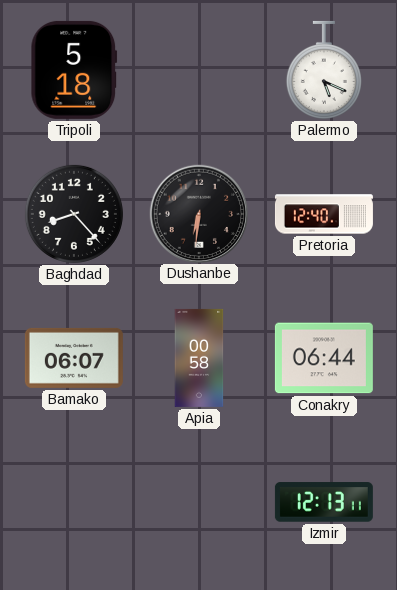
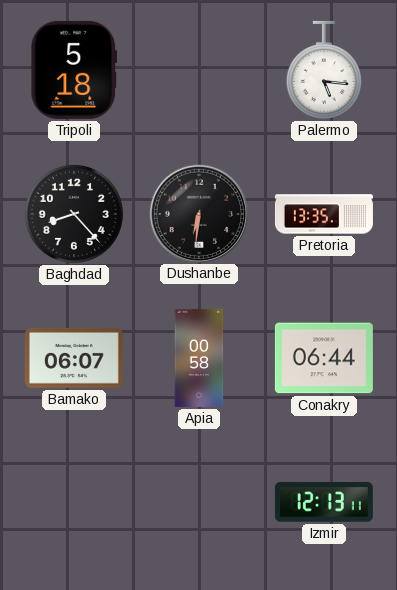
Palermo: 5:19 -> 5:16 (324, 70)
Pretoria: 12:40 -> 13:35 (324, 214)
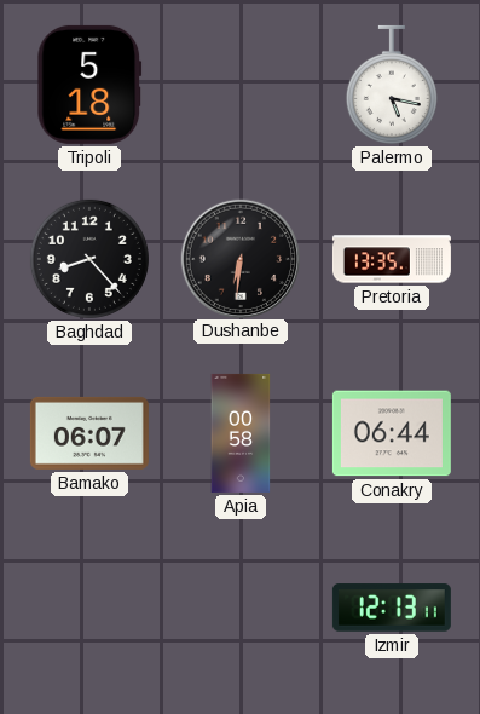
Palermo: 5:16 -> 5:17 (392, 85)
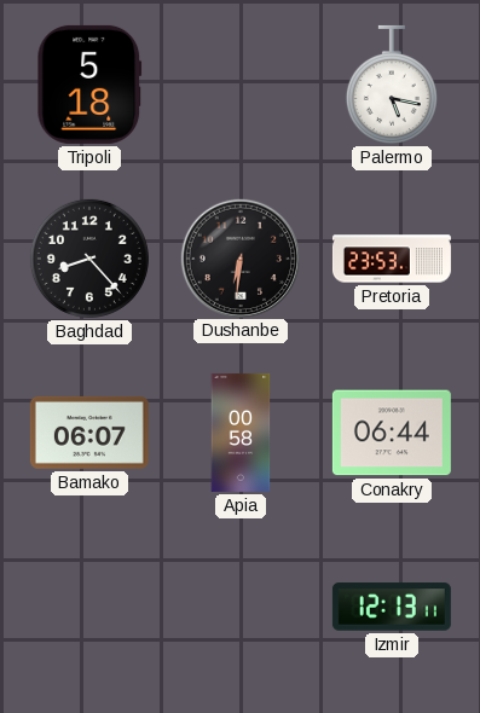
Pretoria: 13:35 -> 23:53 (392, 259)
